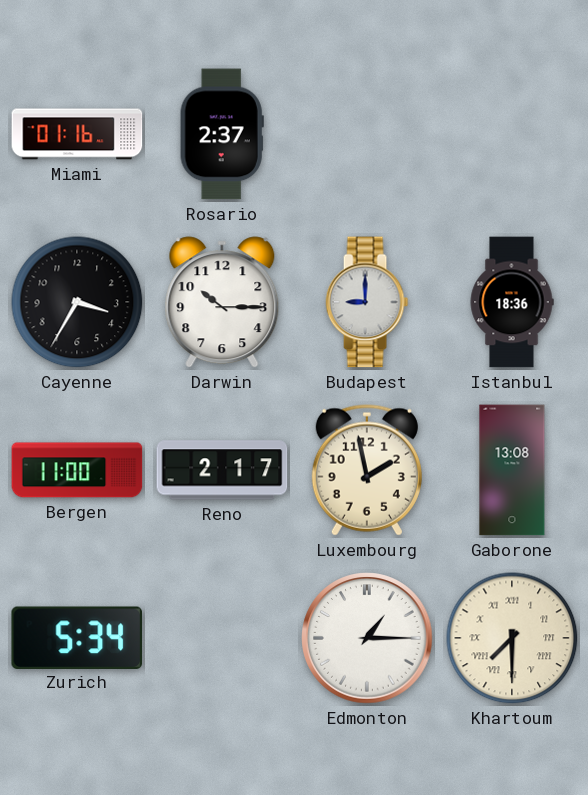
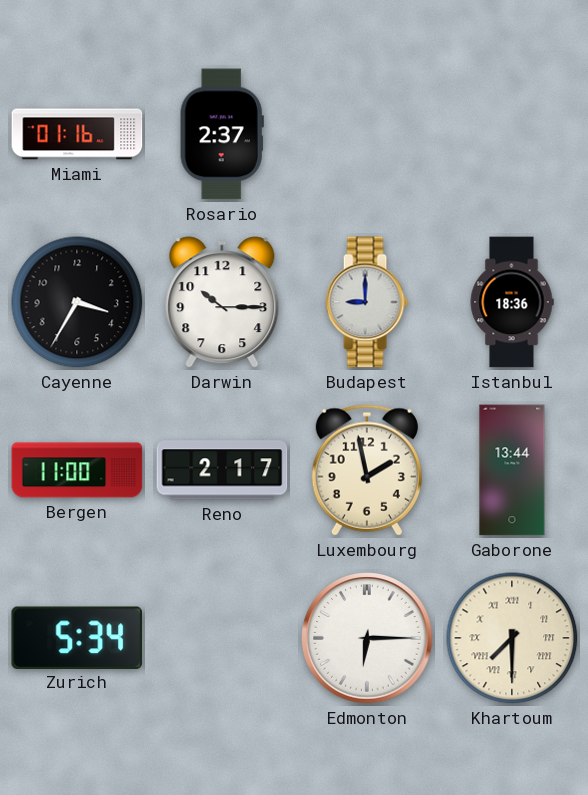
Gaborone: 13:08 -> 13:44 (512, 470)
Edmonton: 1:15 -> 6:15 (367, 638)
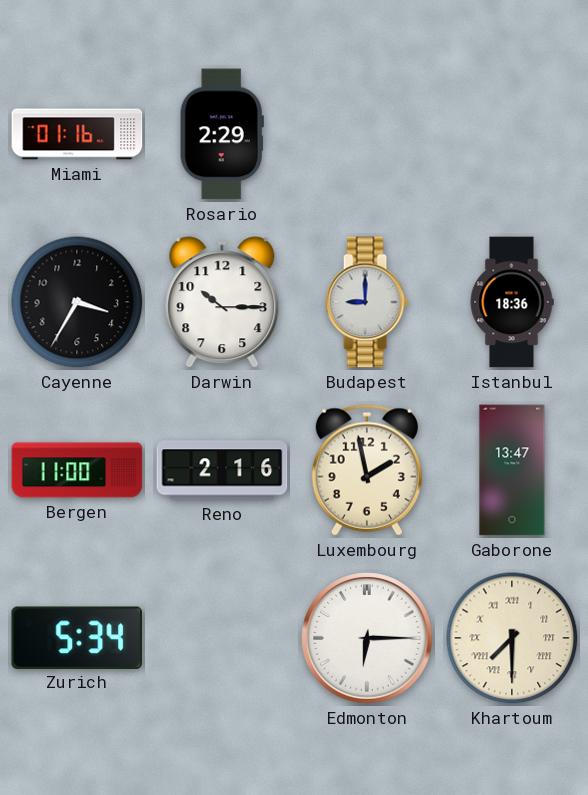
Rosario: 2:37 -> 2:29 (222, 134)
Reno: 2:17 -> 2:16 (222, 470)
Gaborone: 13:44 -> 13:47 (512, 470)
